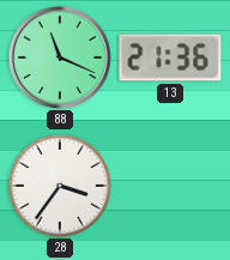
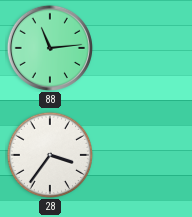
88: 11:19 -> 11:14 (50, 48)
13: 21:36 -> none (170, 58)
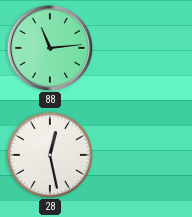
28: 3:36 -> 12:28 (49, 154)
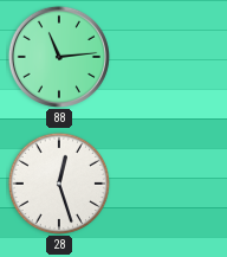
28: 12:28 -> 12:27 (58, 182)
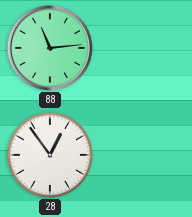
28: 12:27 -> 12:54 (49, 154)
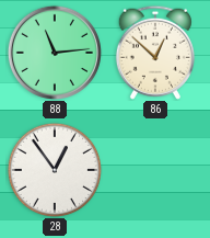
86: none -> 12:52 (155, 53)
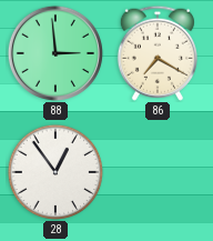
88: 11:14 -> 2:59 (55, 53)
86: 12:52 -> 7:20 (158, 53)
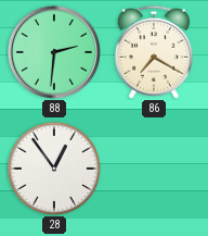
88: 2:59 -> 2:31 (54, 52)
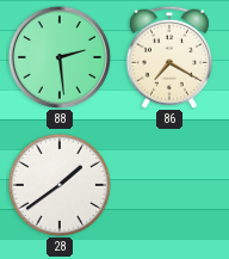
88: 2:31 -> 2:29 (60, 57)
28: 12:54 -> 1:39 (58, 184)
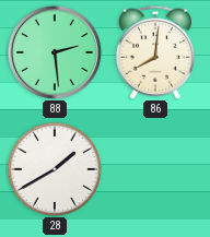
86: 7:20 -> 8:01 (155, 52)
28: 1:39 -> 1:40 (54, 168)
